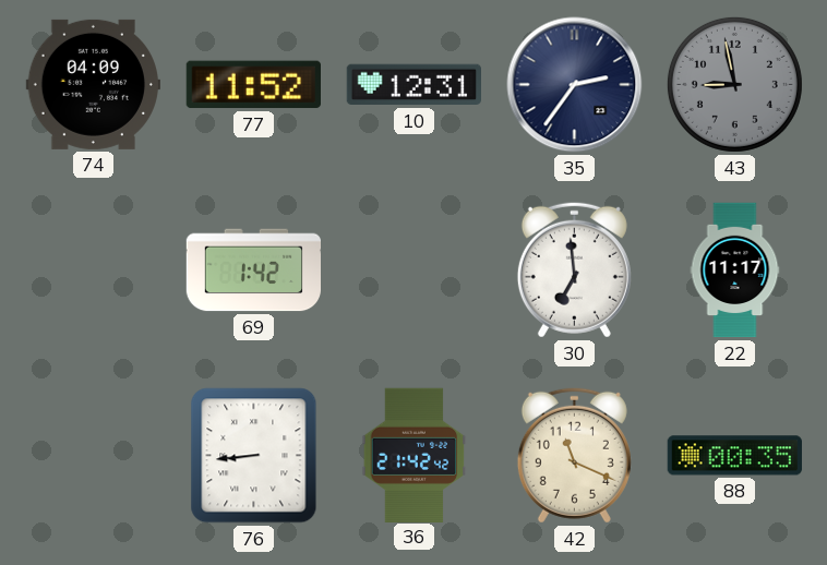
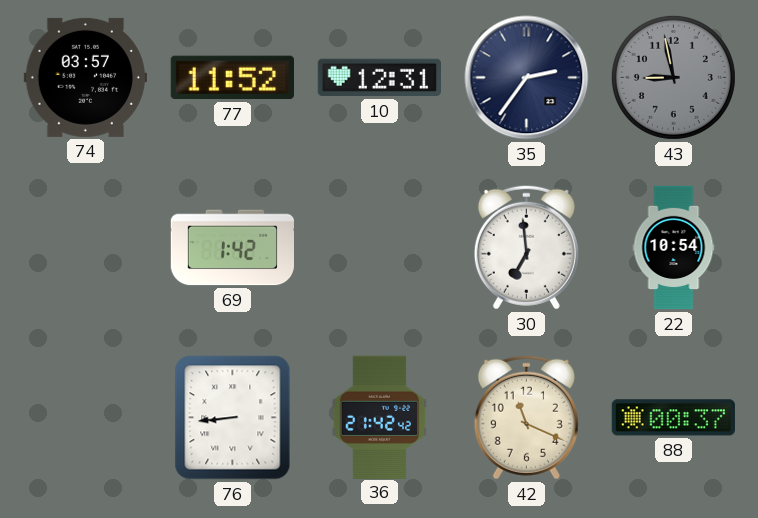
74: 04:09 -> 03:57 (85, 77)
22: 11:17 -> 10:54 (674, 248)
88: 00:35 -> 00:37 (673, 418)
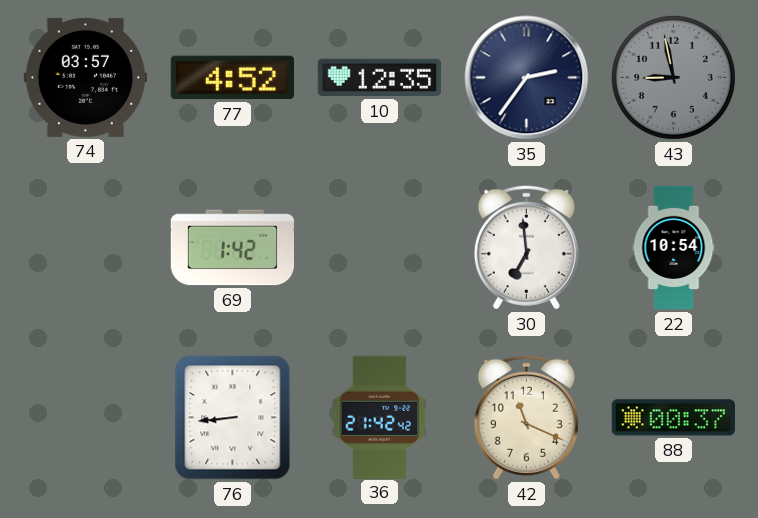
77: 11:52 -> 4:52 (232, 78)
10: 12:31 -> 12:35 (379, 78)
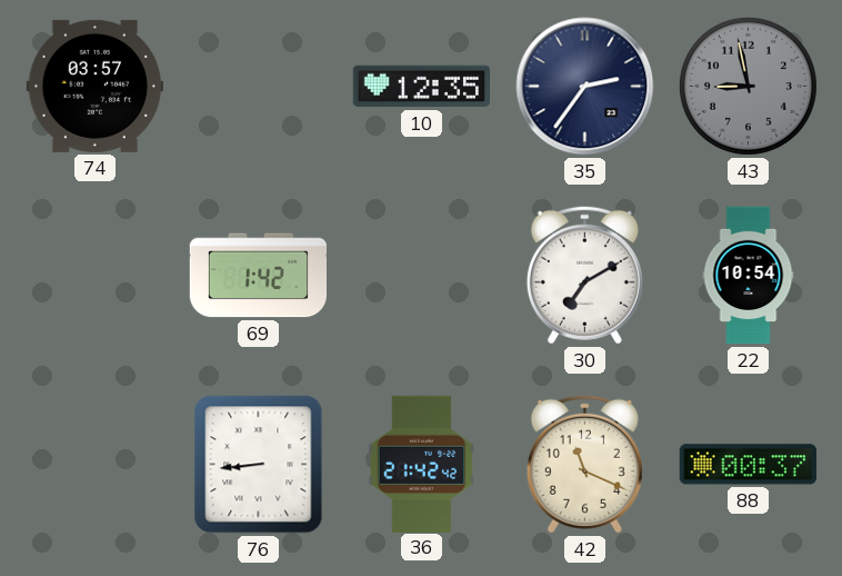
77: 4:52 -> none (232, 78)
30: 6:59 -> 7:10 (584, 275)
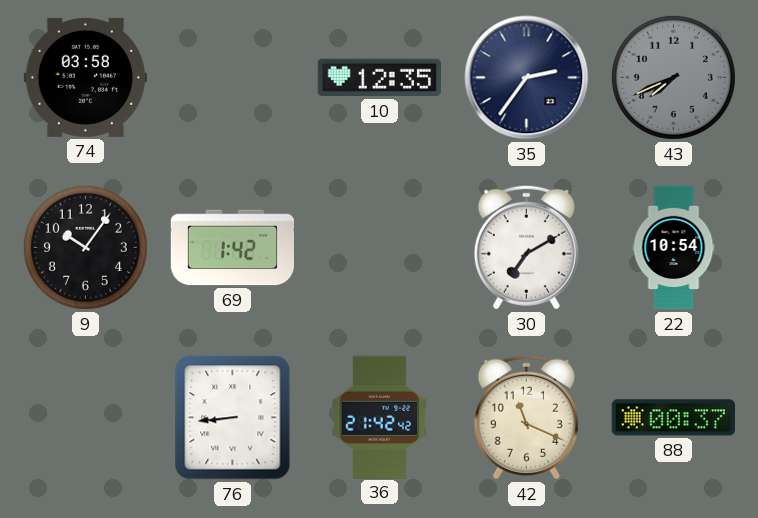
74: 03:57 -> 03:58 (85, 77)
43: 8:58 -> 7:41 (673, 77)
9: none -> 10:06 (85, 247)
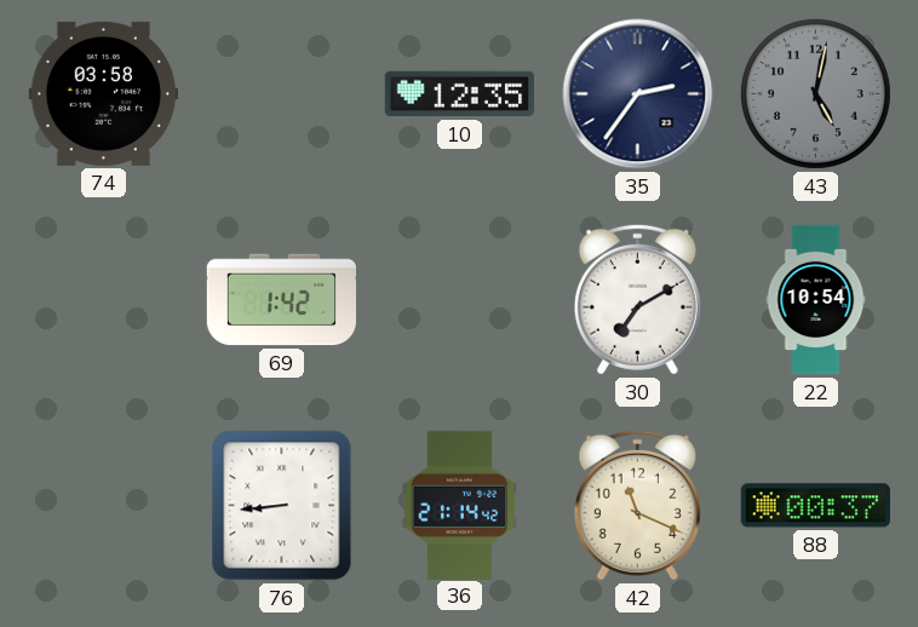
43: 7:41 -> 5:02 (815, 93)
9: 10:06 -> none (85, 247)
36: 21:42 -> 21:14 (460, 505)
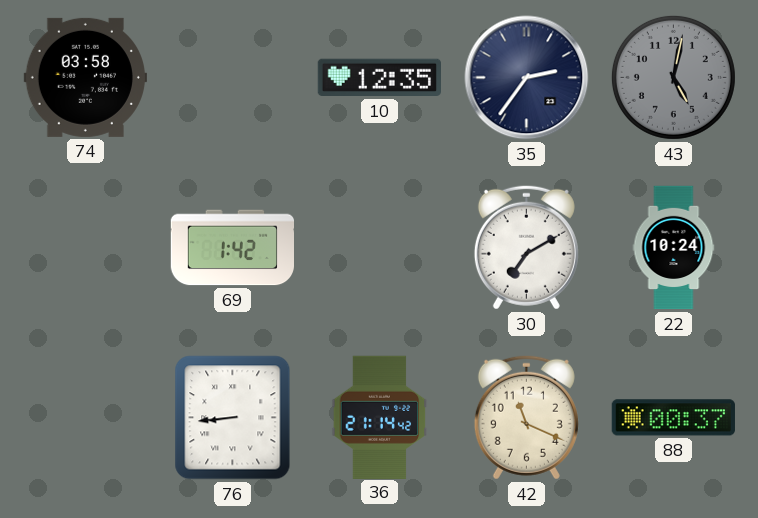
22: 10:54 -> 10:24 (674, 248)
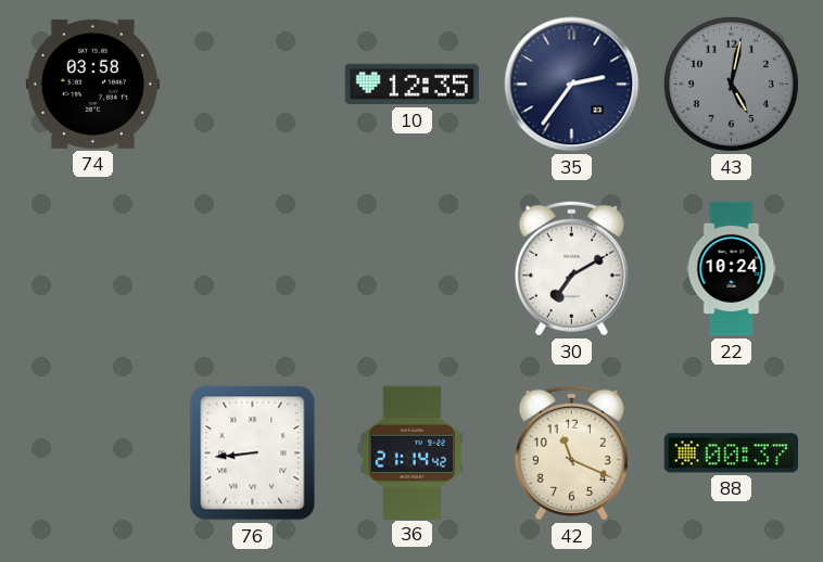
69: 1:42 -> none (232, 248)
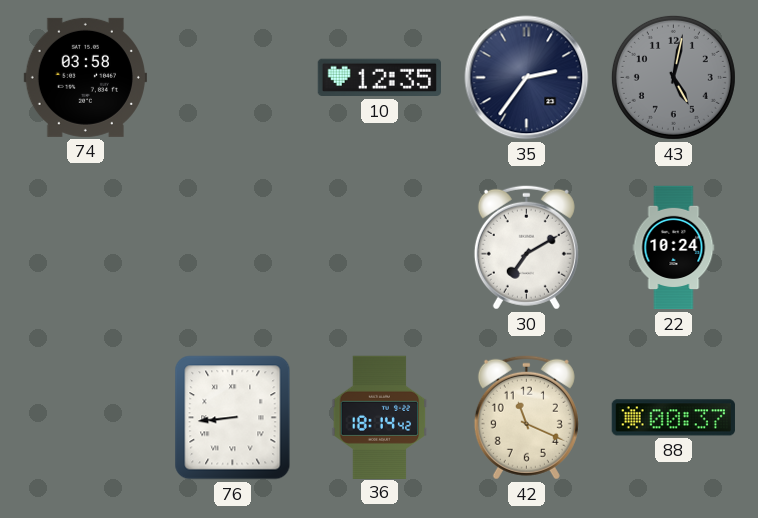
36: 21:14 -> 18:14 (380, 417)
